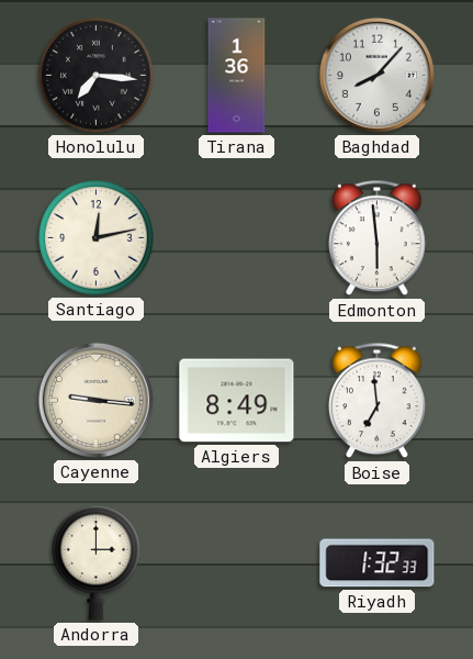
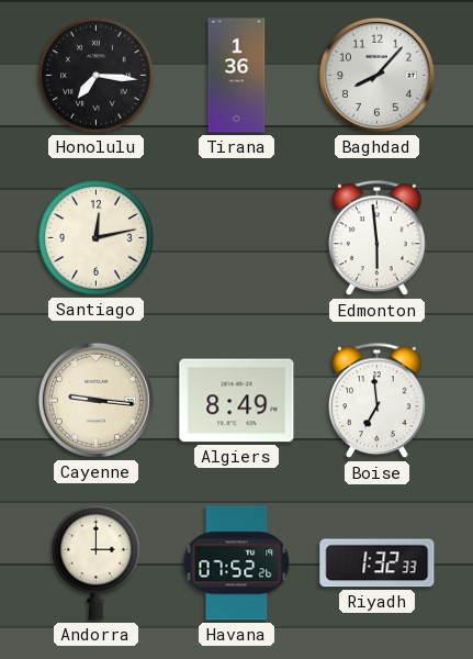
Havana: none -> 07:52 (237, 563)
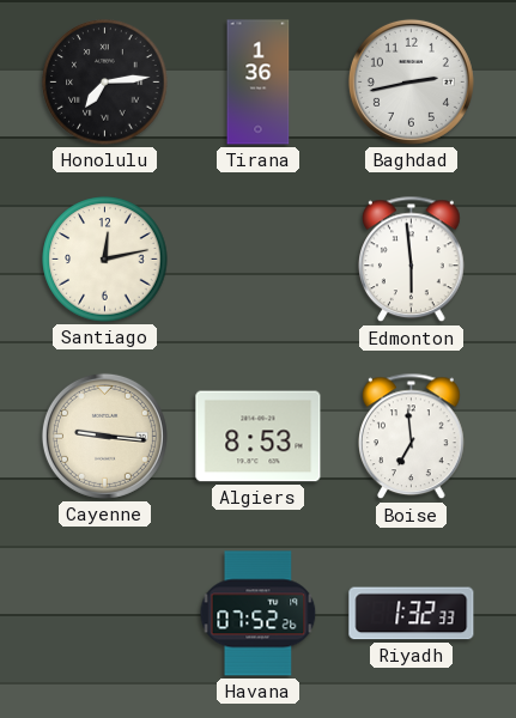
Honolulu: 7:16 -> 7:14 (105, 83)
Baghdad: 8:07 -> 2:43 (411, 81)
Algiers: 8:49 -> 8:53 (259, 437)
Andorra: 3:00 -> none (97, 562)
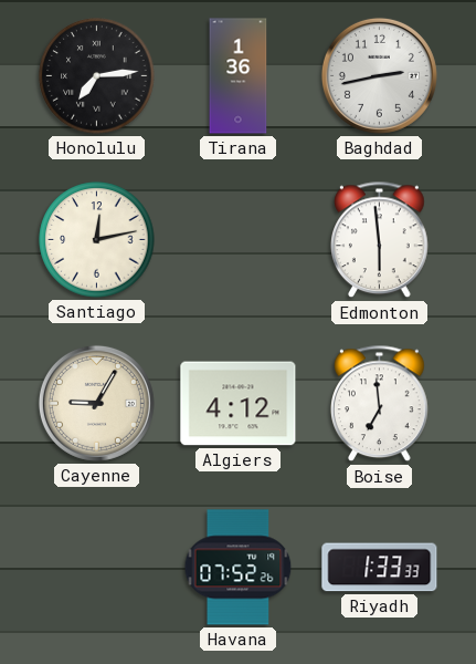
Cayenne: 9:16 -> 9:05 (96, 403)
Algiers: 8:53 -> 4:12 (239, 404)
Riyadh: 1:32 -> 1:33 (380, 568)
